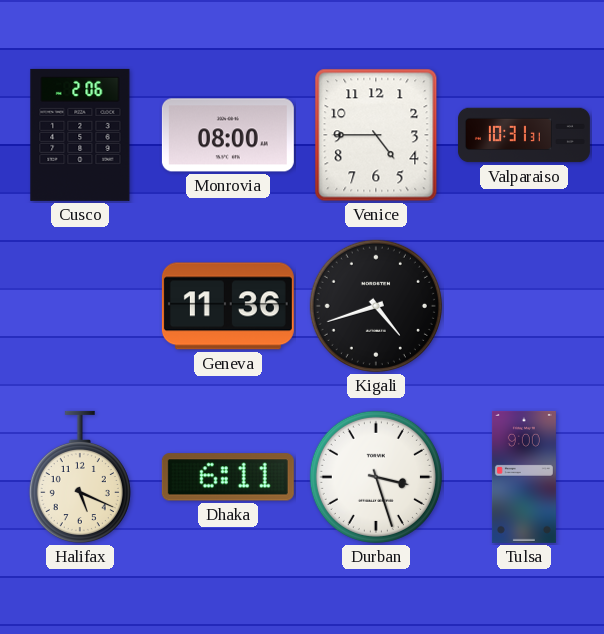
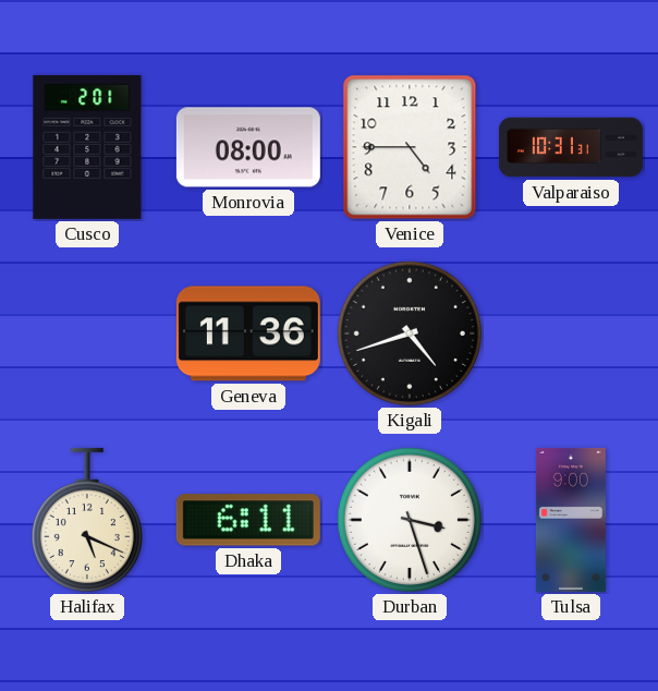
Cusco: 2:06 -> 2:01 (87, 147)
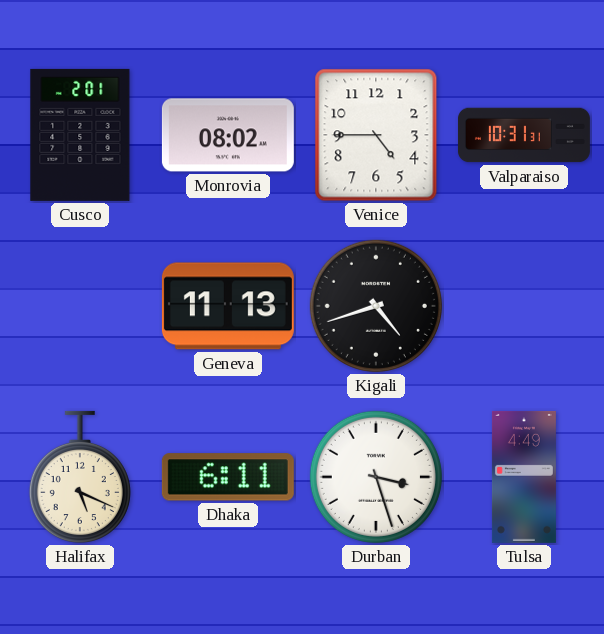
Monrovia: 08:00 -> 08:02 (228, 135)
Geneva: 11:36 -> 11:13 (228, 306)
Tulsa: 9:00 -> 4:49 (524, 477)
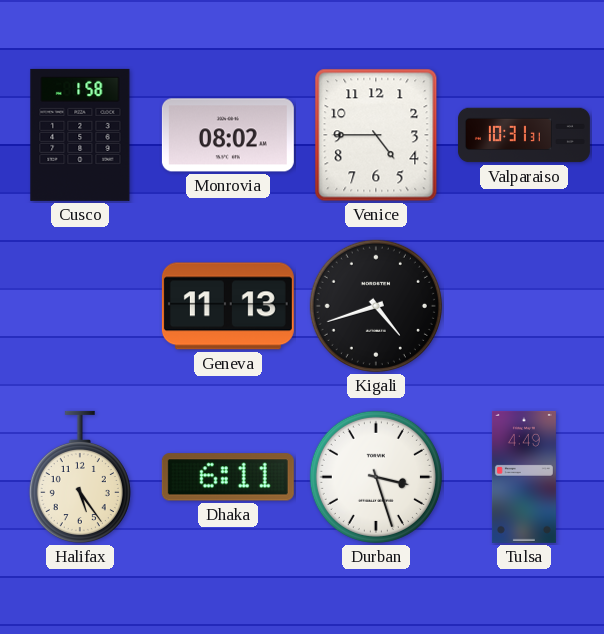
Cusco: 2:01 -> 1:58 (80, 135)
Halifax: 5:19 -> 5:24 (80, 477)
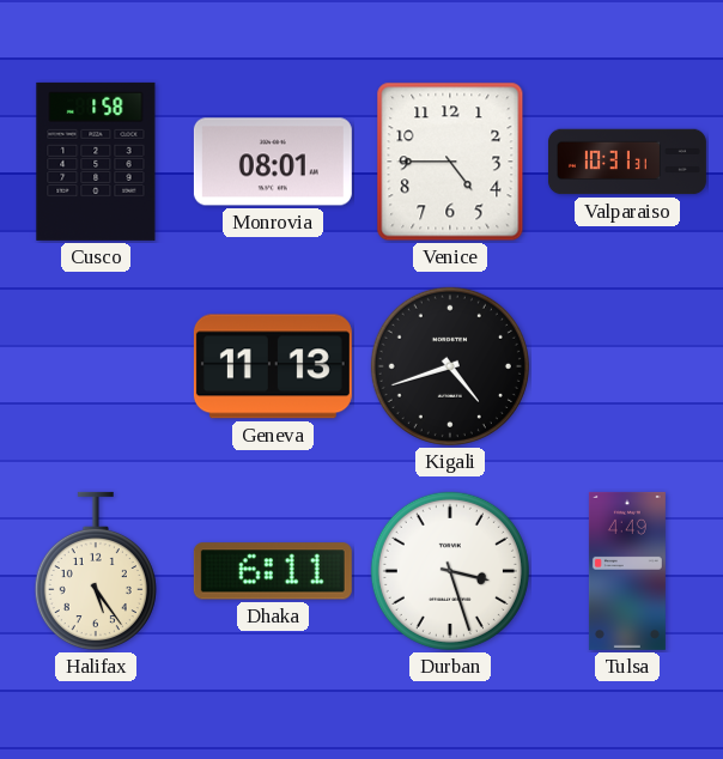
Monrovia: 08:02 -> 08:01 (273, 162)
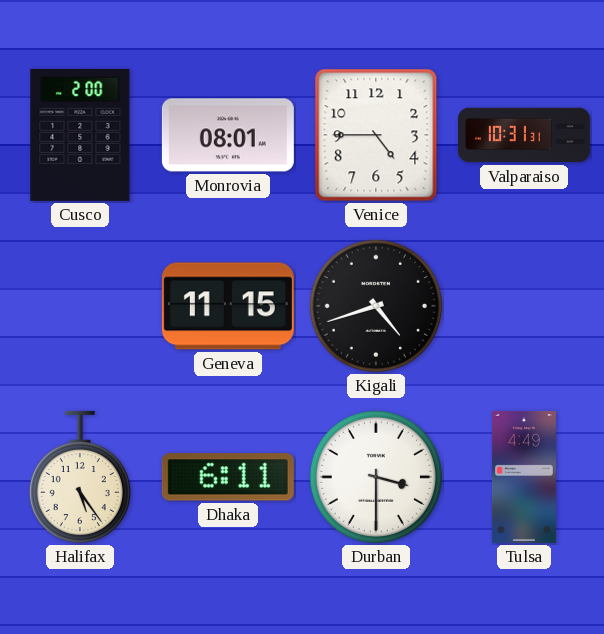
Cusco: 1:58 -> 2:00 (80, 135)
Geneva: 11:13 -> 11:15 (228, 306)
Durban: 3:27 -> 3:30 (376, 477)
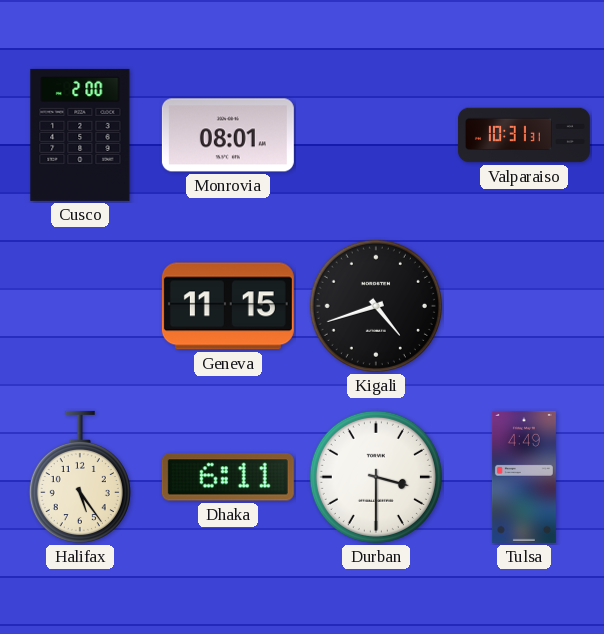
Venice: 4:45 -> none (376, 135)
